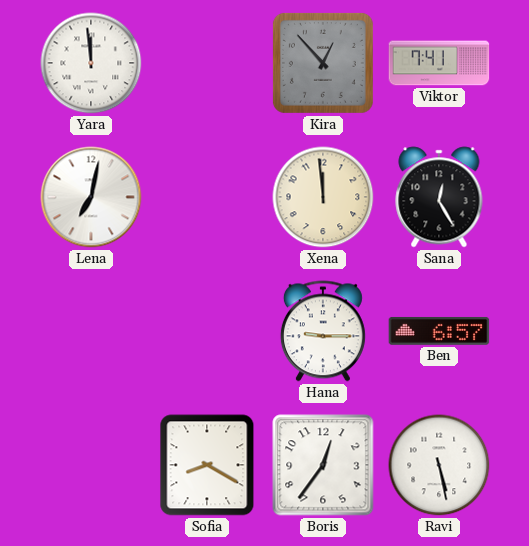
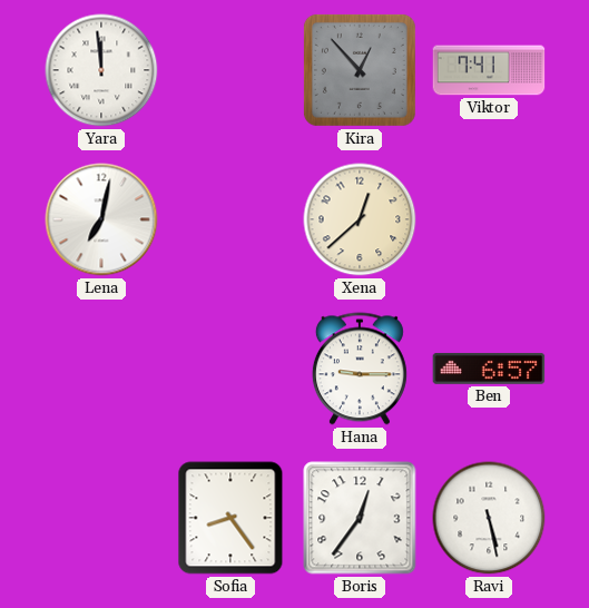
Xena: 11:59 -> 12:38 (360, 219)
Sana: 12:25 -> none (439, 197)
Sofia: 8:20 -> 8:24 (230, 518)
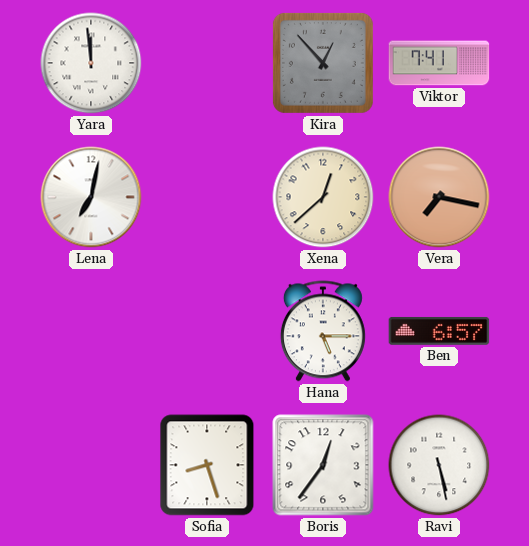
Vera: none -> 7:17 (439, 197)
Hana: 9:15 -> 5:15 (323, 331)
Sofia: 8:24 -> 8:27 (207, 465)
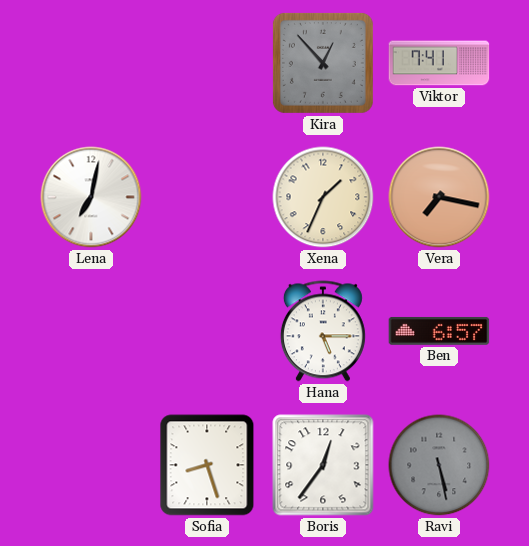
Yara: 11:59 -> none (91, 63)
Xena: 12:38 -> 1:34 (323, 197)
Ravi dial: white -> grey (439, 465)
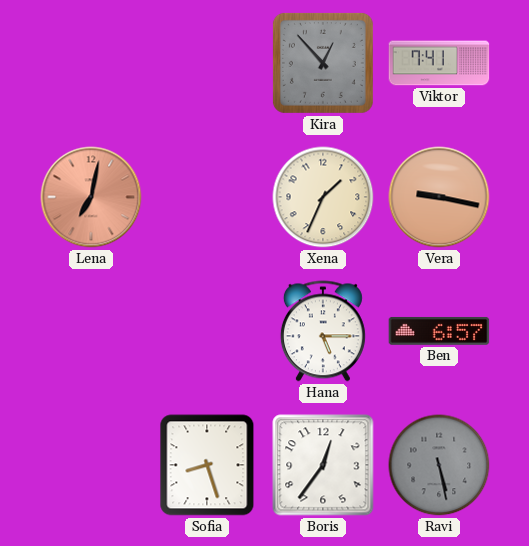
Lena dial: white -> salmon (91, 197)
Vera: 7:17 -> 9:17 (439, 197)
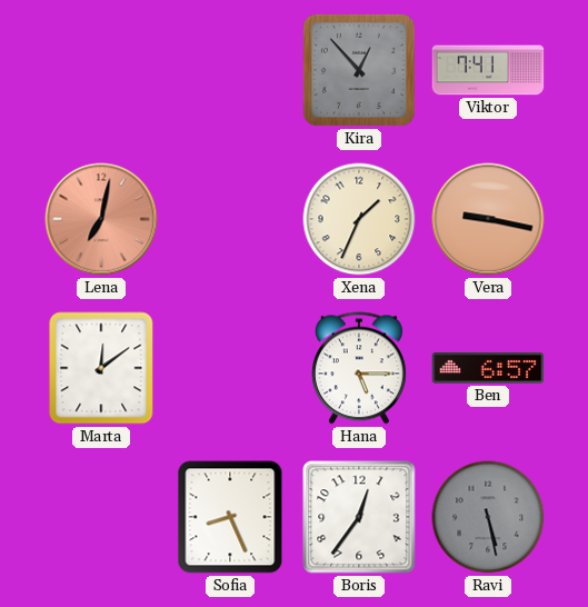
Marta: none -> 12:09 (101, 368)
Sofia: 8:27 -> 8:26 (230, 517)
